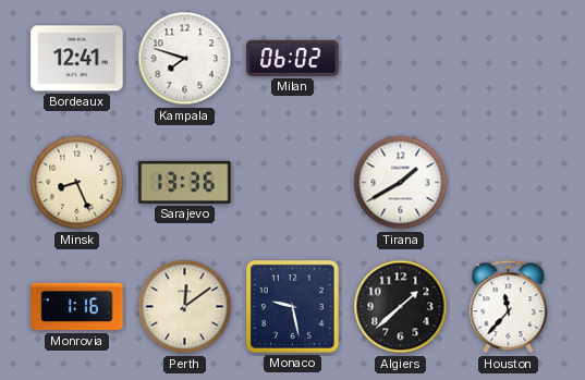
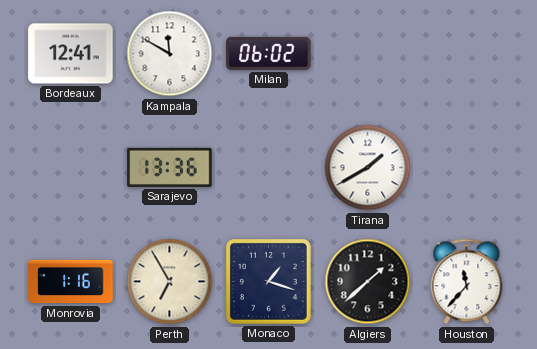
Kampala: 7:48 -> 11:50 (170, 54)
Minsk: 8:26 -> none (77, 183)
Perth: 12:09 -> 6:55 (170, 282)
Monaco: 9:28 -> 1:18 (268, 281)
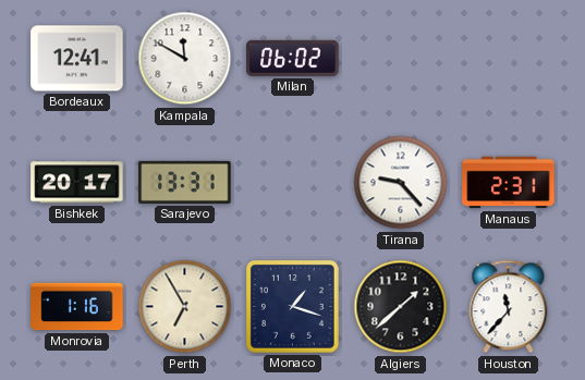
Bishkek: none -> 20:17 (77, 183)
Sarajevo: 13:36 -> 13:31 (185, 182)
Tirana: 1:40 -> 9:23 (401, 183)
Manaus: none -> 2:31 (509, 183)
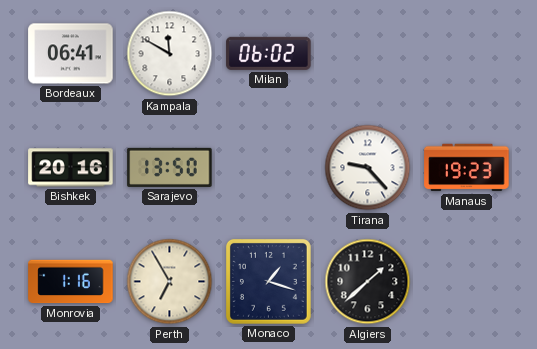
Bordeaux: 12:41 -> 06:41 (71, 54)
Bishkek: 20:17 -> 20:16 (71, 168)
Sarajevo: 13:31 -> 13:50 (170, 167)
Manaus: 2:31 -> 19:23 (467, 168)
Houston: 11:37 -> none (509, 307)
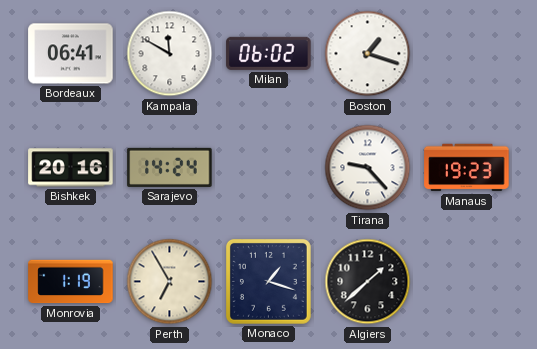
Boston: none -> 1:18 (368, 54)
Sarajevo: 13:50 -> 14:24 (170, 167)
Monrovia: 1:16 -> 1:19 (71, 282)
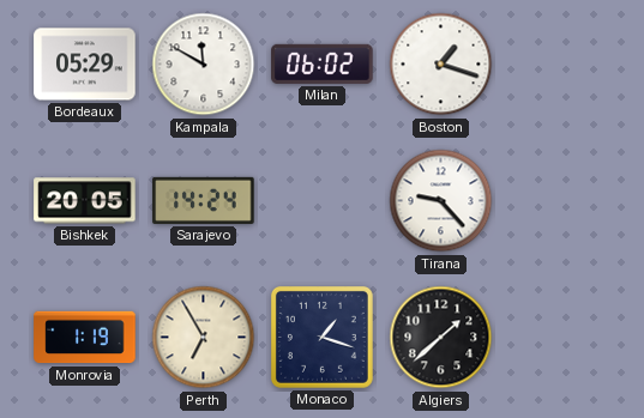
Bordeaux: 06:41 -> 05:29 (85, 65)
Bishkek: 20:16 -> 20:05 (85, 201)
Manaus: 19:23 -> none (467, 168)
